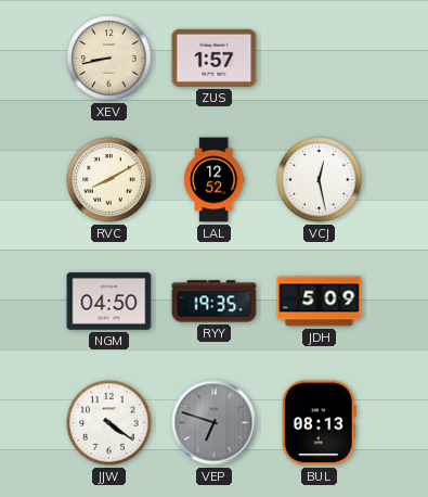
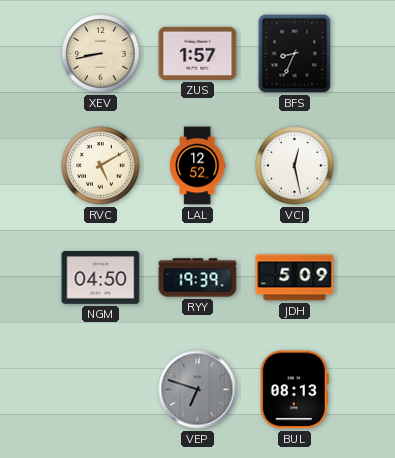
BFS: none -> 8:34 (295, 54)
RVC: 8:10 -> 5:10 (101, 166)
RYY: 19:35 -> 19:39 (198, 278)
JJW: 4:21 -> none (109, 423)
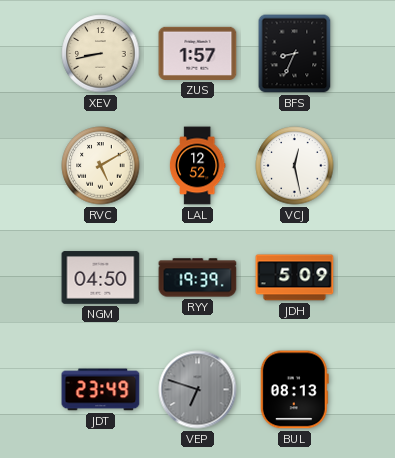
JDT: none -> 23:49 (101, 390)
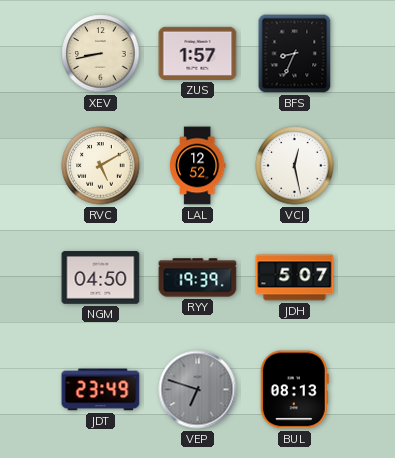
JDH: 5:09 -> 5:07 (295, 278)
